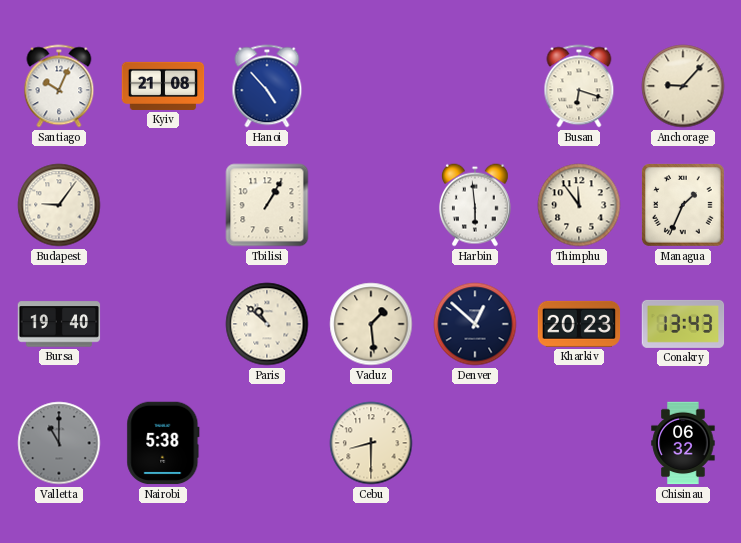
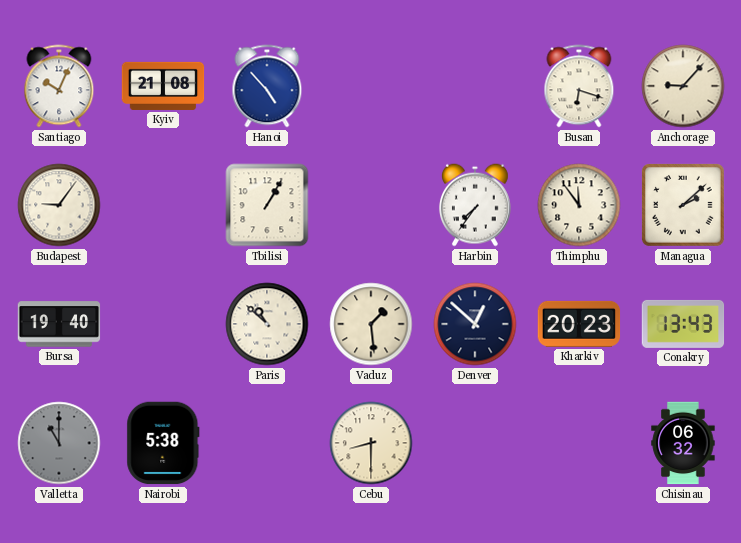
Harbin: 5:59 -> 7:36 (475, 205)
Managua: 1:34 -> 2:08 (684, 206)
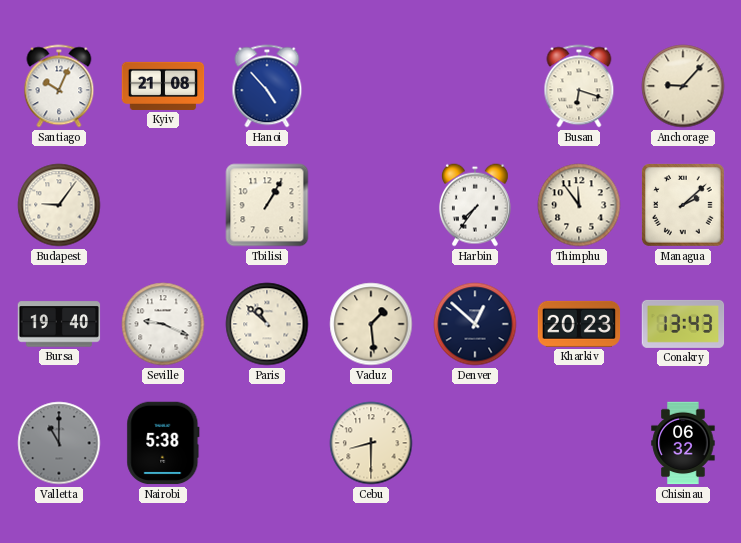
Seville: none -> 9:19 (163, 324)
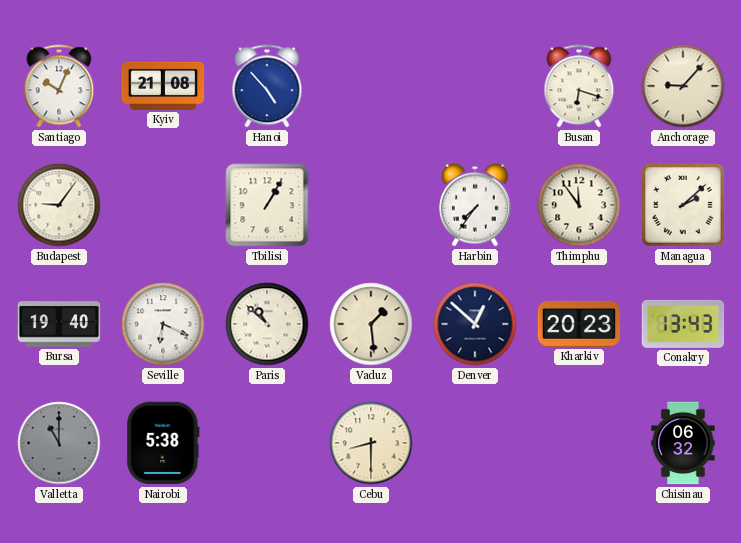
Seville: 9:19 -> 6:19 (163, 324)
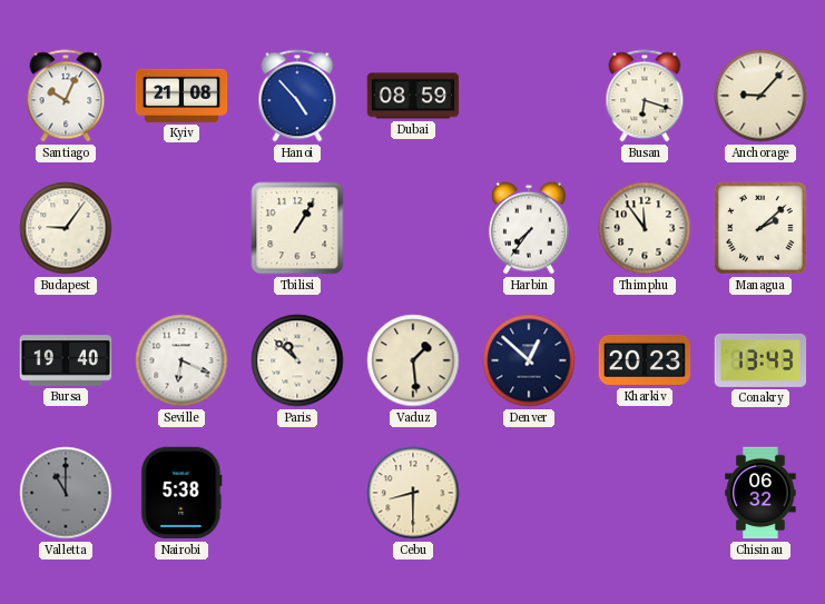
Dubai: none -> 08:59 (413, 96)
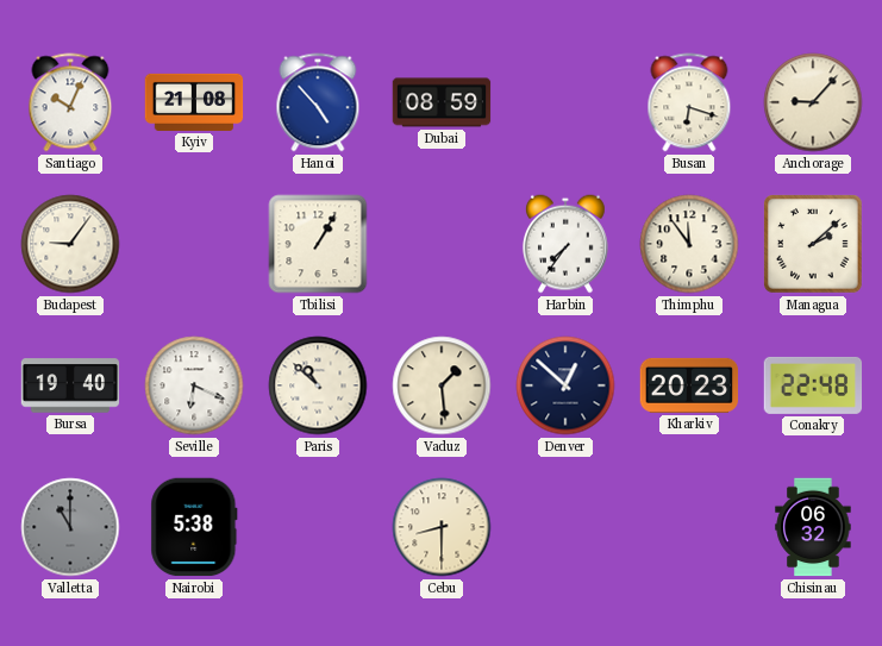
Conakry: 13:43 -> 22:48 (813, 385)
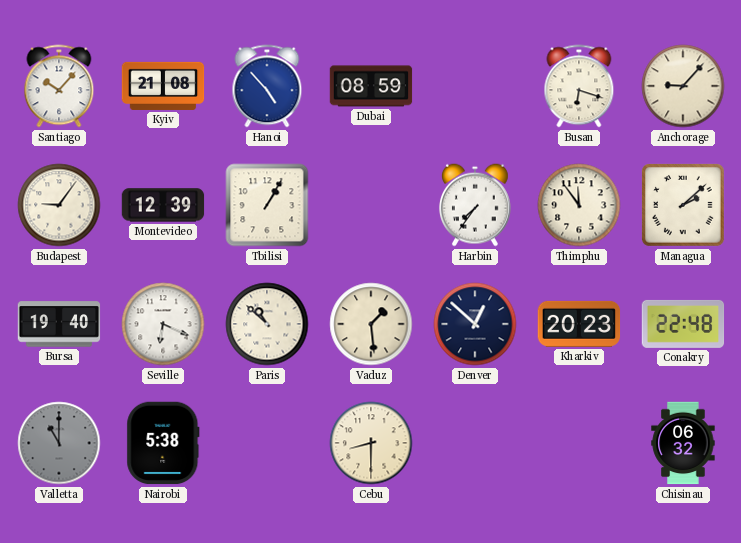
Santiago: 10:04 -> 10:07 (59, 86)
Montevideo: none -> 12:39 (163, 205)
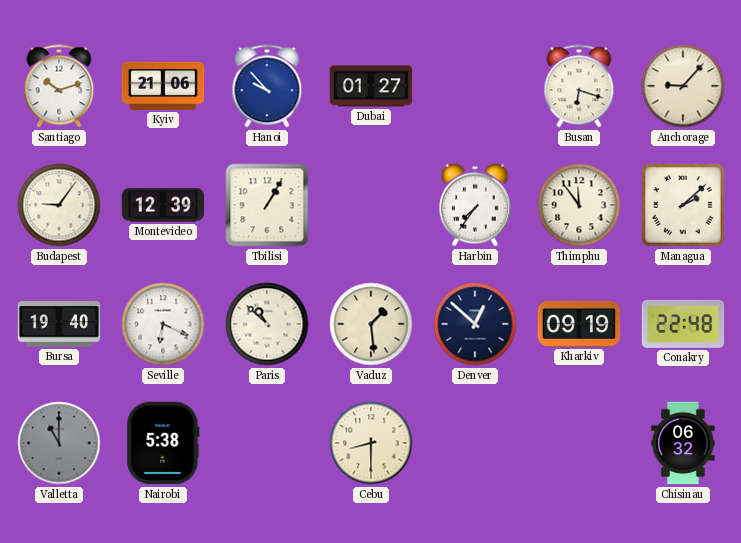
Santiago: 10:07 -> 10:12 (59, 86)
Kyiv: 21:08 -> 21:06 (163, 86)
Hanoi: 4:53 -> 9:53 (267, 86)
Dubai: 08:59 -> 01:27 (371, 86)
Kharkiv: 20:23 -> 09:19 (579, 324)
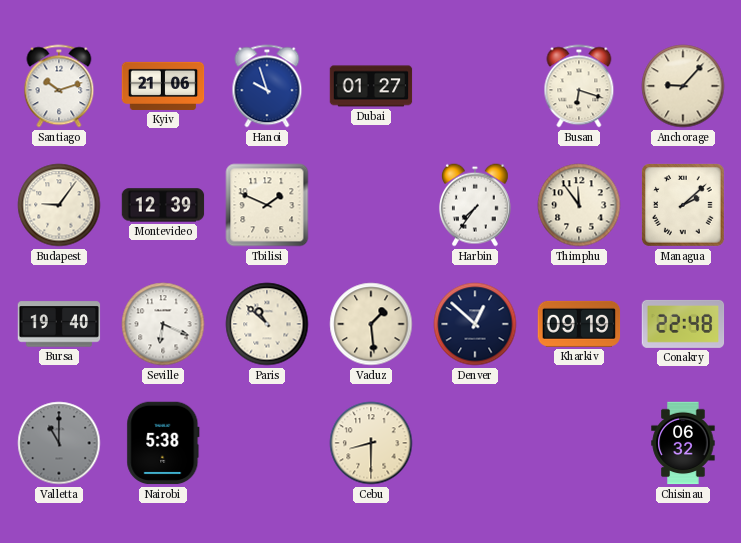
Hanoi: 9:53 -> 9:57 (267, 86)
Tbilisi: 1:05 -> 1:49 (267, 205)
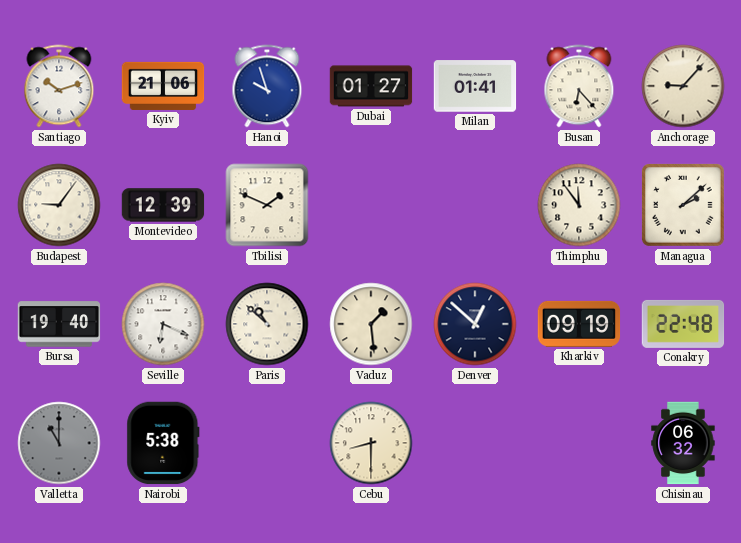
Milan: none -> 01:41 (475, 86)
Busan: 6:18 -> 6:23 (579, 86)
Harbin: 7:36 -> none (475, 205)
